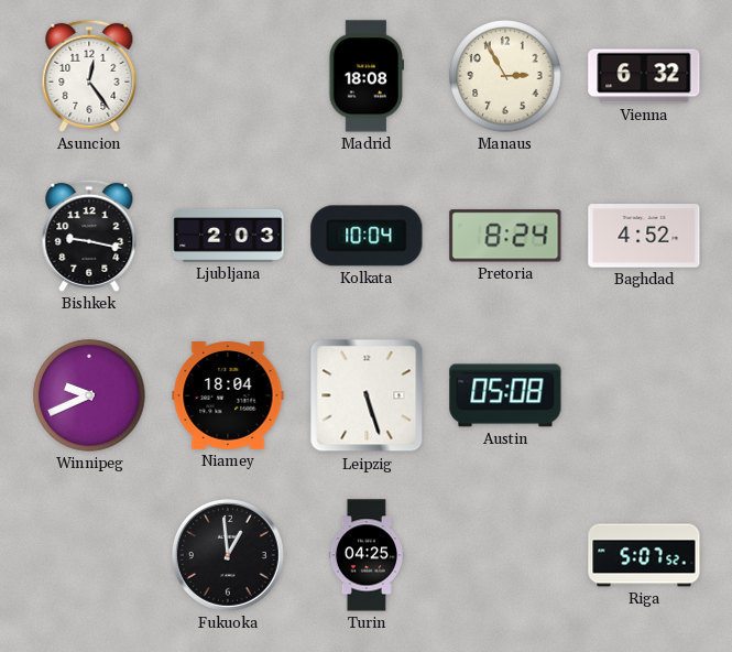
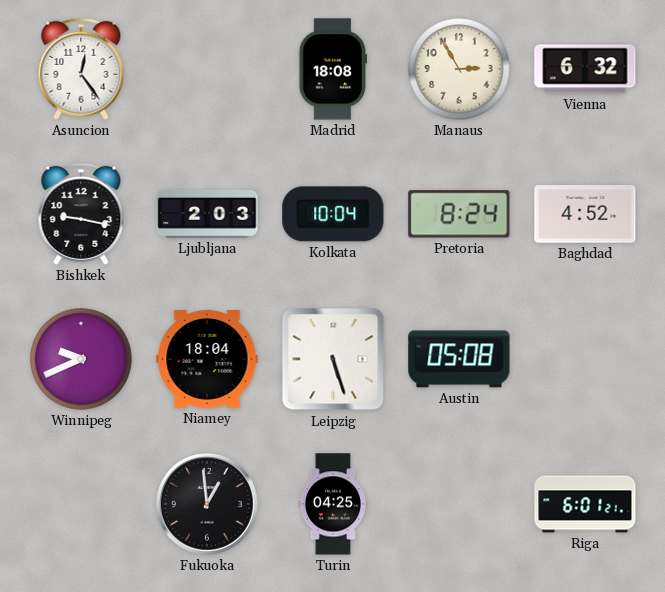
Riga: 5:07 -> 6:01 (585, 504)
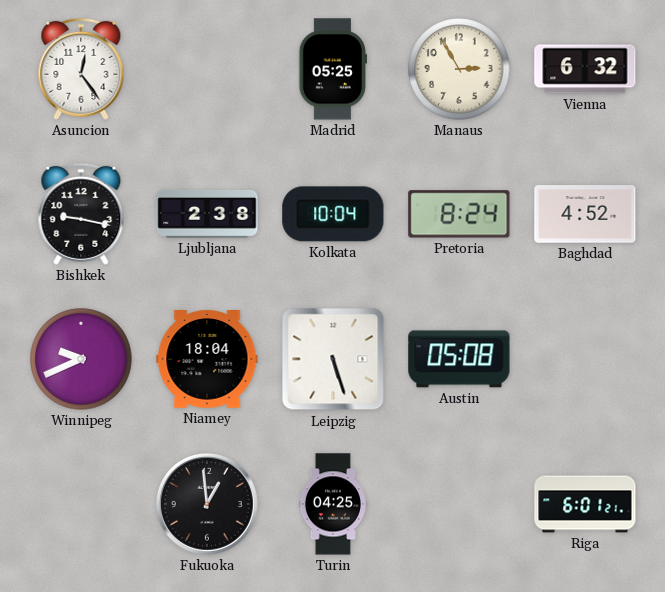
Madrid: 18:08 -> 05:25 (332, 69)
Ljubljana: 2:03 -> 2:38 (207, 214)
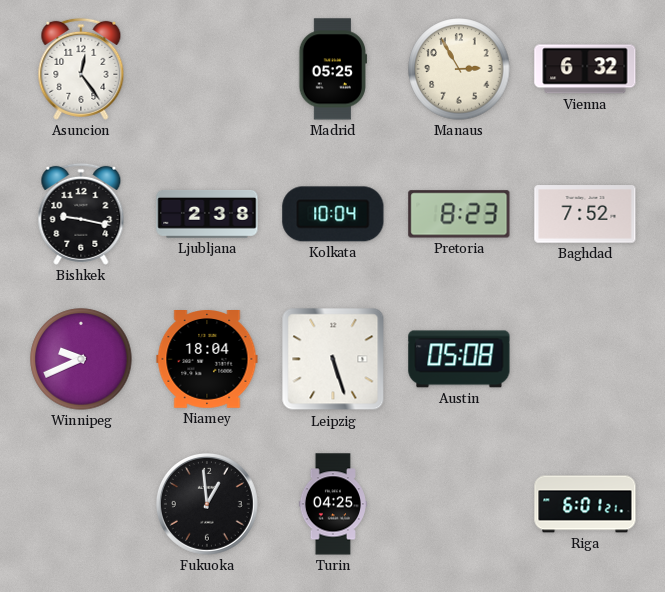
Pretoria: 8:24 -> 8:23 (459, 214)
Baghdad: 4:52 -> 7:52 (585, 214)
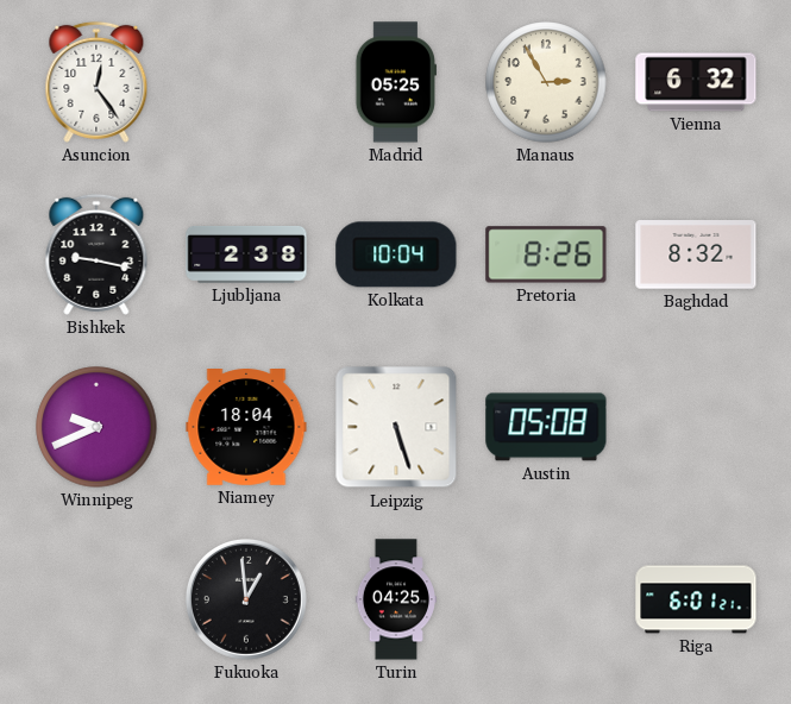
Pretoria: 8:23 -> 8:26 (546, 254)
Baghdad: 7:52 -> 8:32 (696, 254)
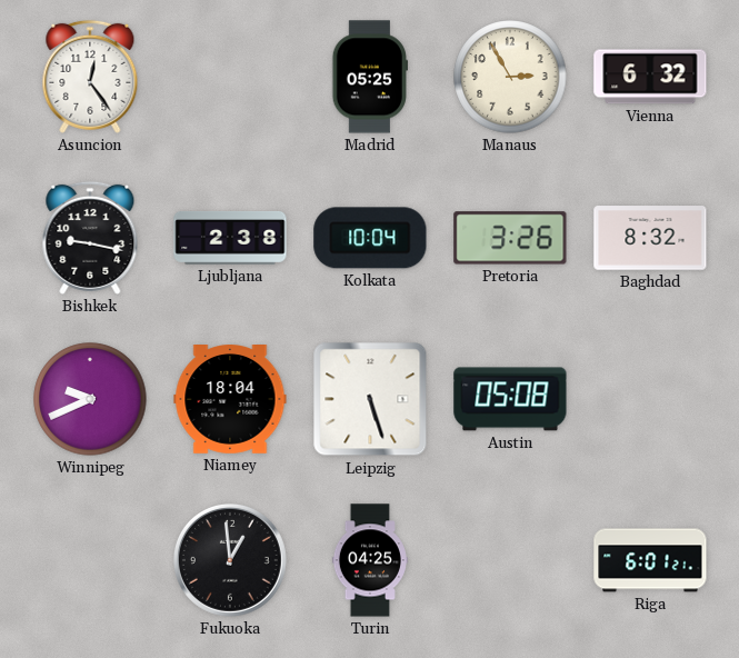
Pretoria: 8:26 -> 3:26 (510, 238)
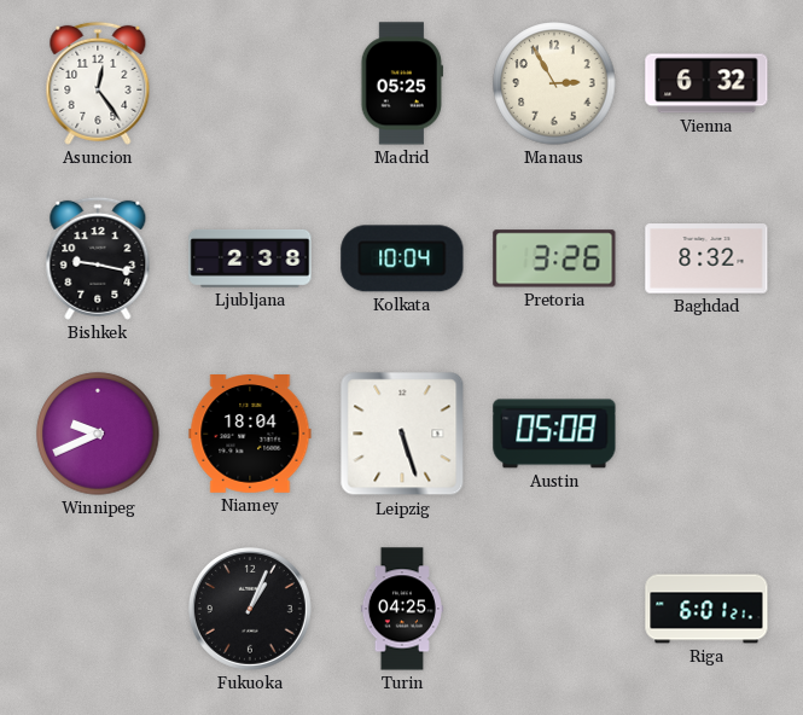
Fukuoka: 12:59 -> 1:04 (250, 609)
